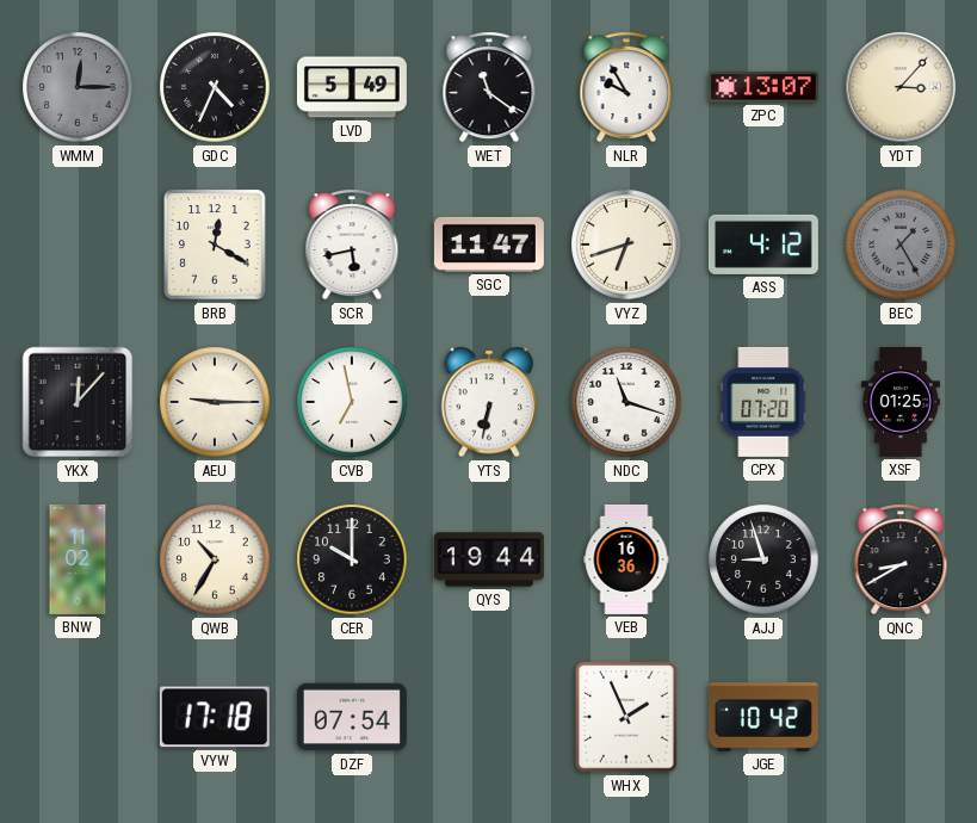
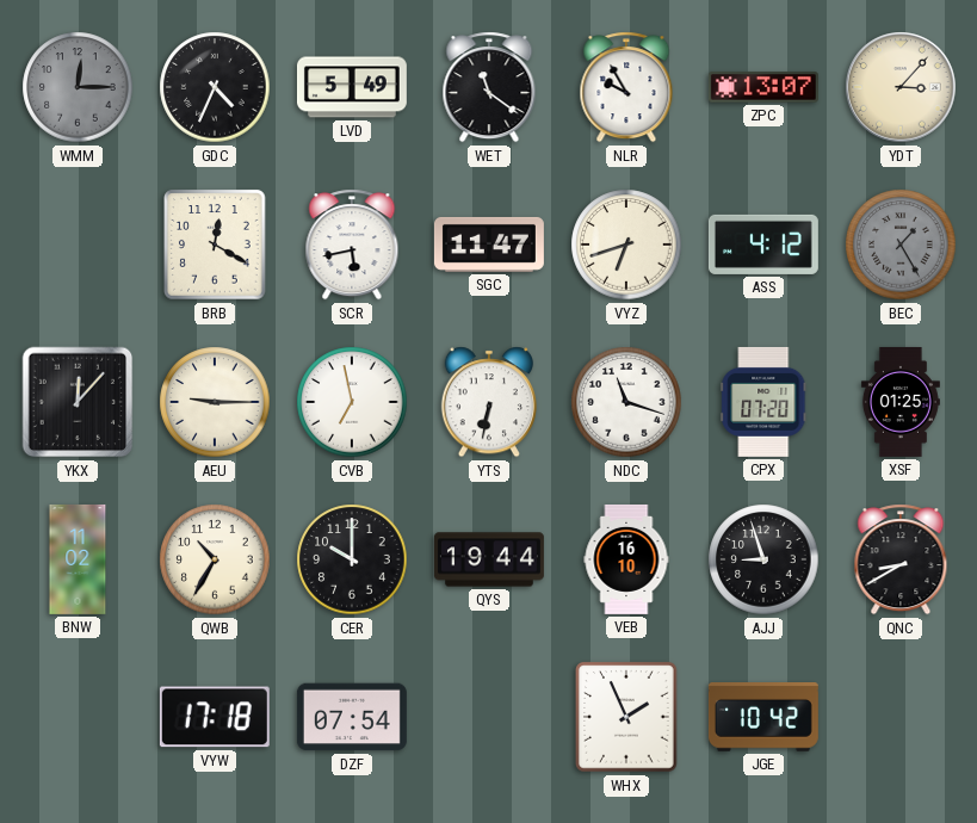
VEB: 16:36 -> 16:10 (626, 559)
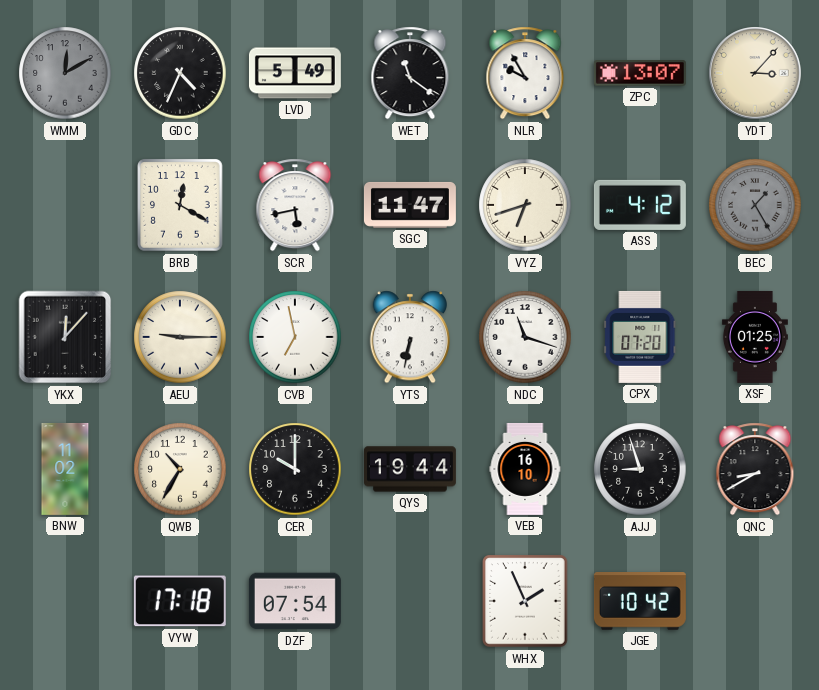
WMM: 12:15 -> 12:10 (65, 73)
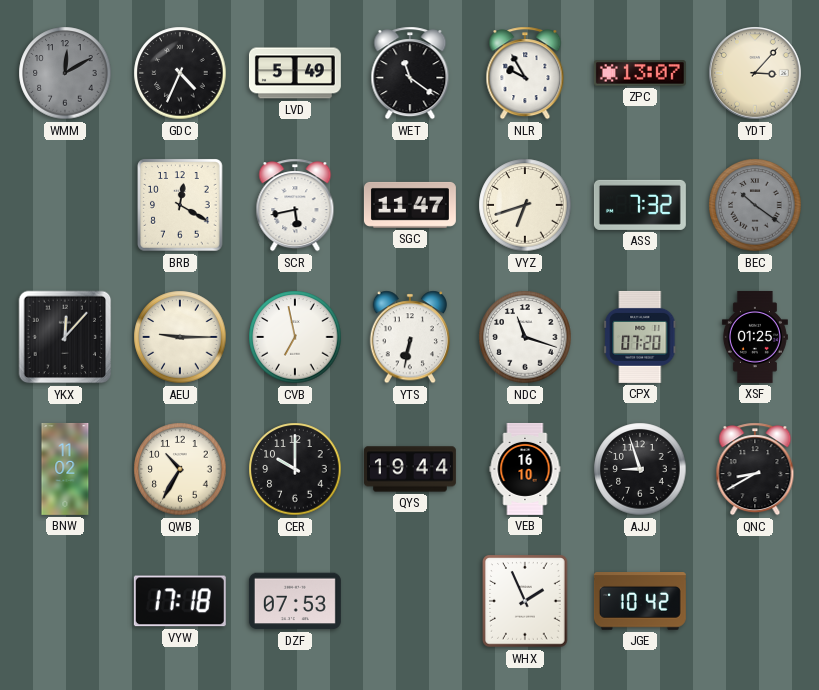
ASS: 4:12 -> 7:32 (640, 205)
BEC: 1:25 -> 10:21 (755, 205)
DZF: 07:54 -> 07:53 (295, 601)
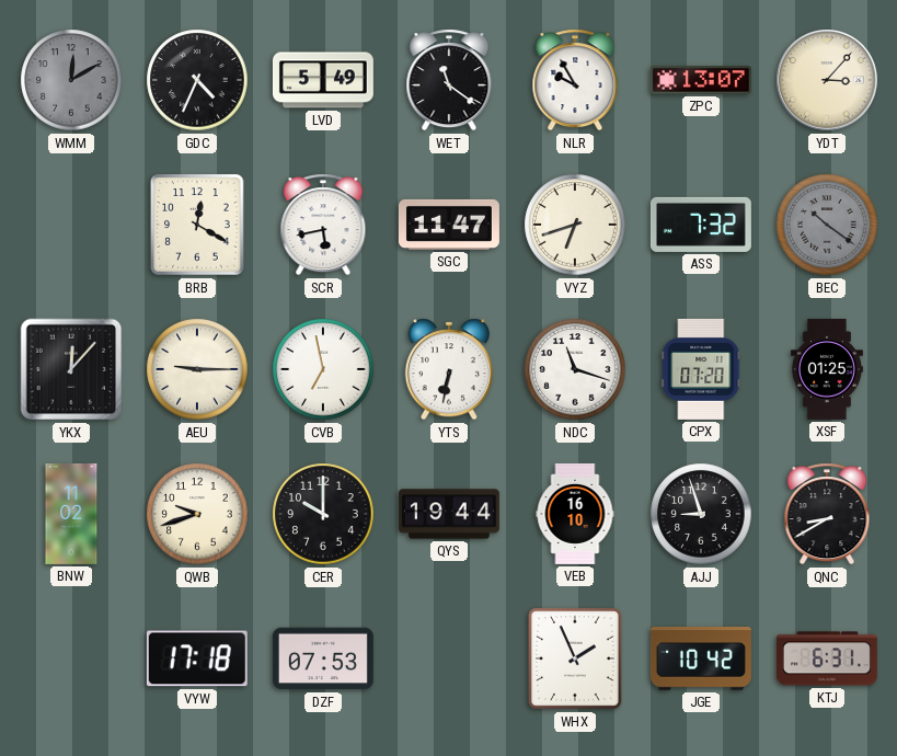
QWB: 10:35 -> 9:42 (197, 514)
KTJ: none -> 6:31 (827, 658)
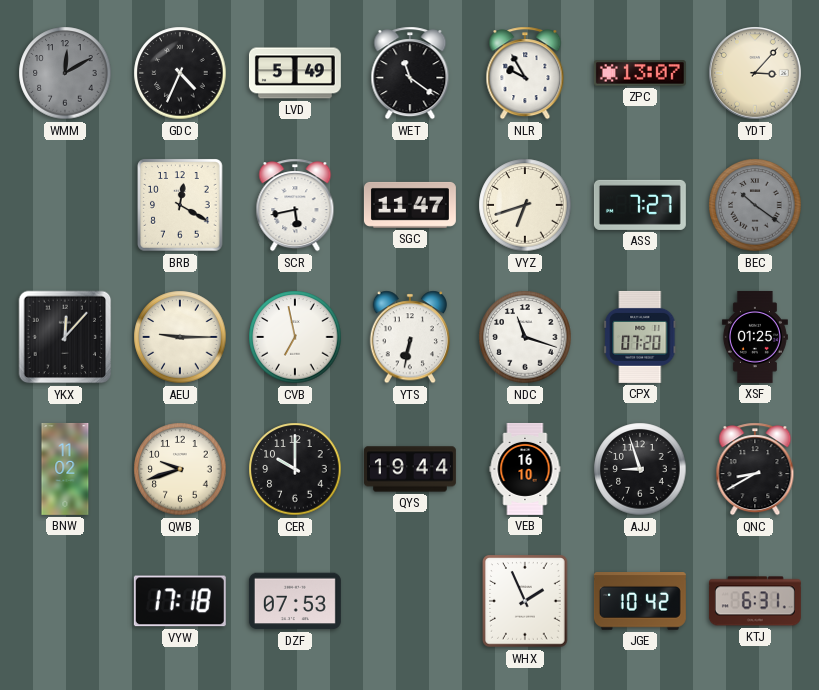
ASS: 7:32 -> 7:27 (640, 205)
